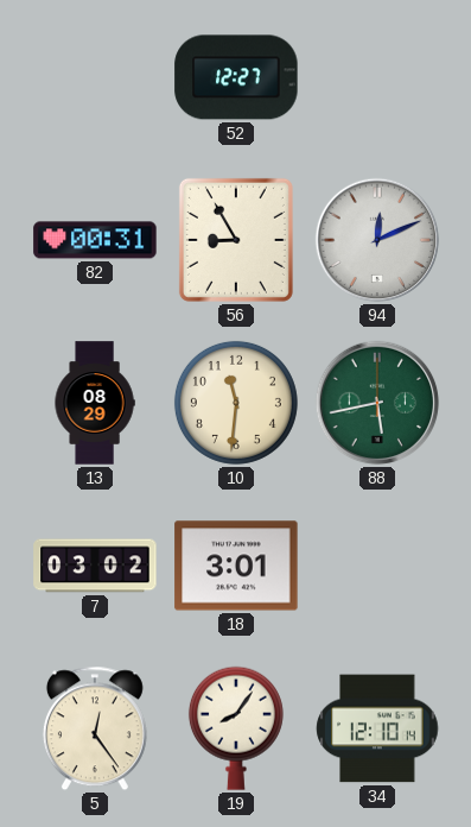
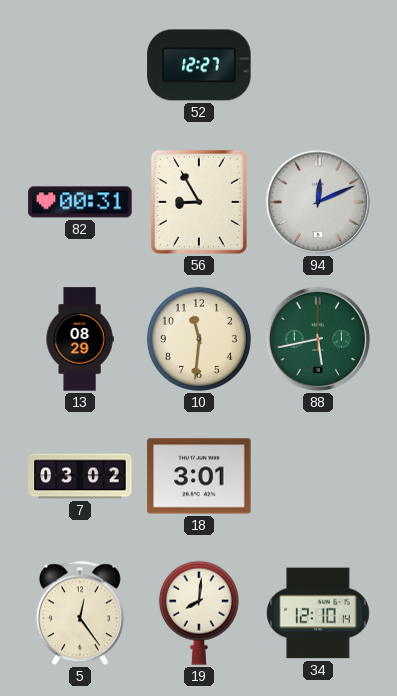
19: 8:06 -> 8:01 (199, 613)
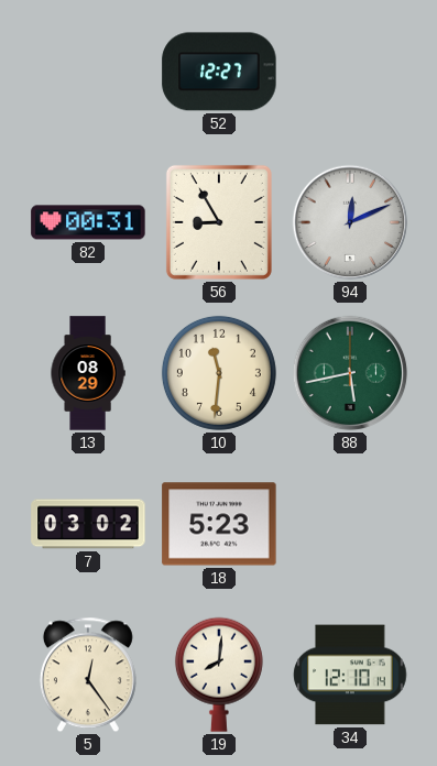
18: 3:01 -> 5:23 (219, 524)
